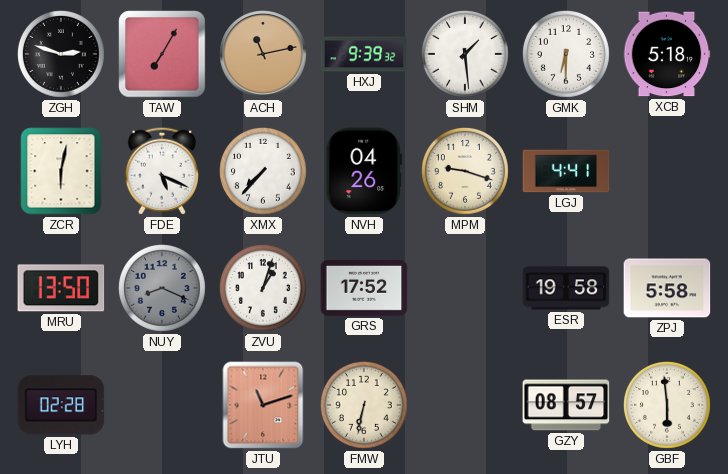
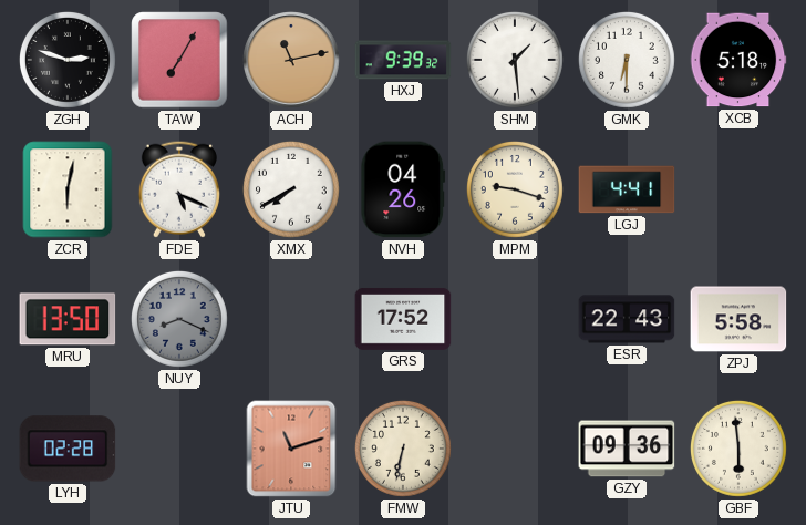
XMX: 7:37 -> 7:40 (291, 189)
ZVU: 1:03 -> none (263, 288)
ESR: 19:58 -> 22:43 (627, 319)
GZY: 08:57 -> 09:36 (627, 449)
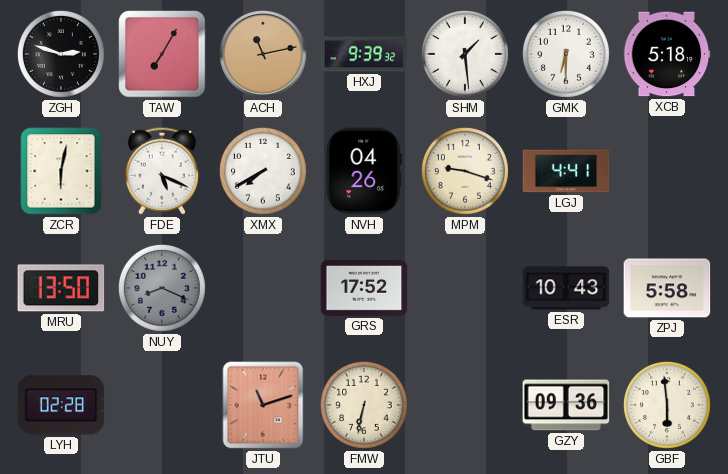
ESR: 22:43 -> 10:43 (566, 288)
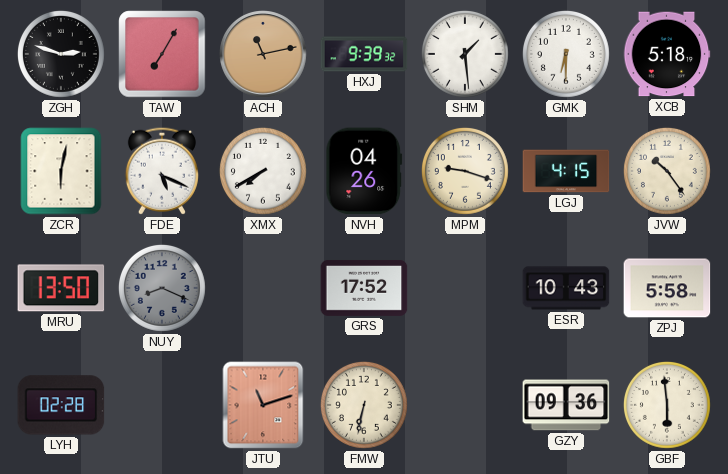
LGJ: 4:41 -> 4:15 (566, 171)
JVW: none -> 10:24 (667, 171)
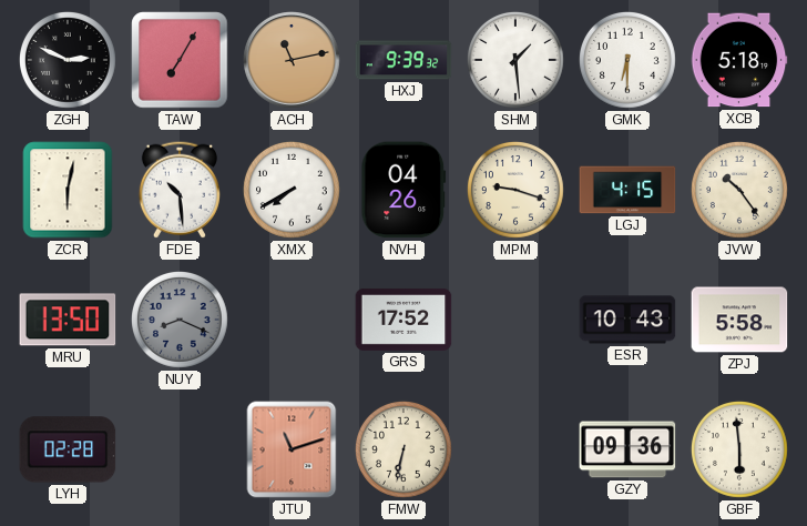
ZGH: 2:48 -> 2:49 (68, 60)
FDE: 5:19 -> 10:29 (180, 190)
